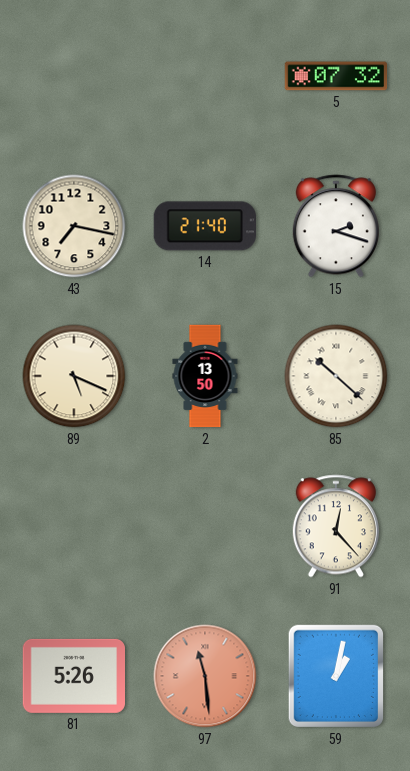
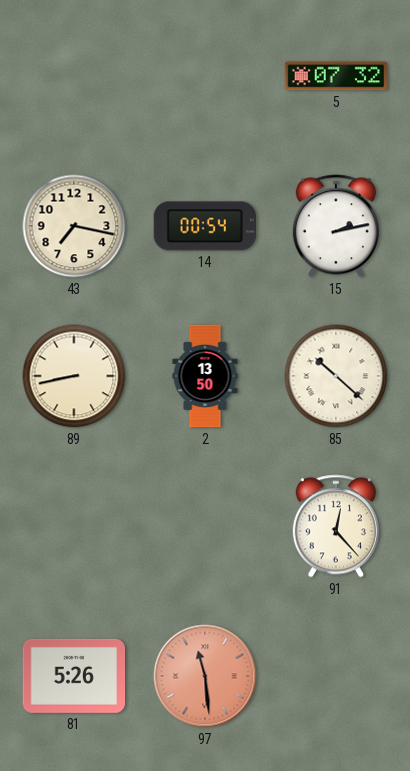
14: 21:40 -> 00:54 (204, 226)
15: 2:18 -> 2:13 (336, 226)
89: 5:19 -> 8:43 (74, 376)
59: 1:02 -> none (335, 676)
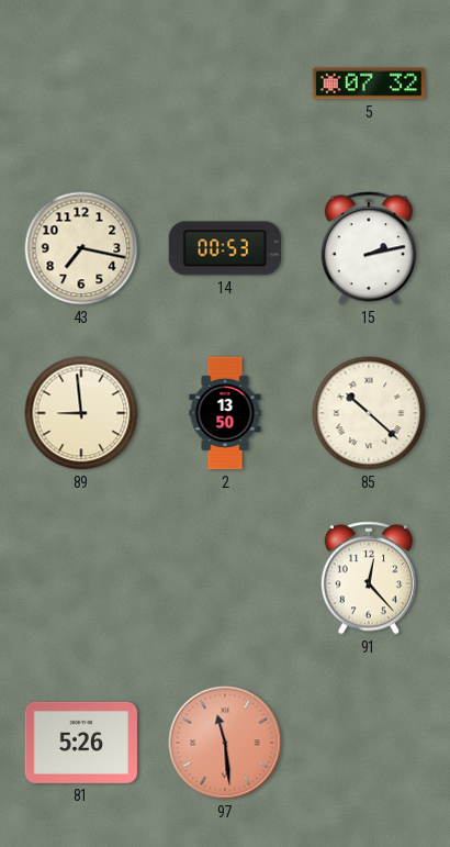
14: 00:54 -> 00:53 (224, 248)
89: 8:43 -> 8:59 (81, 413)
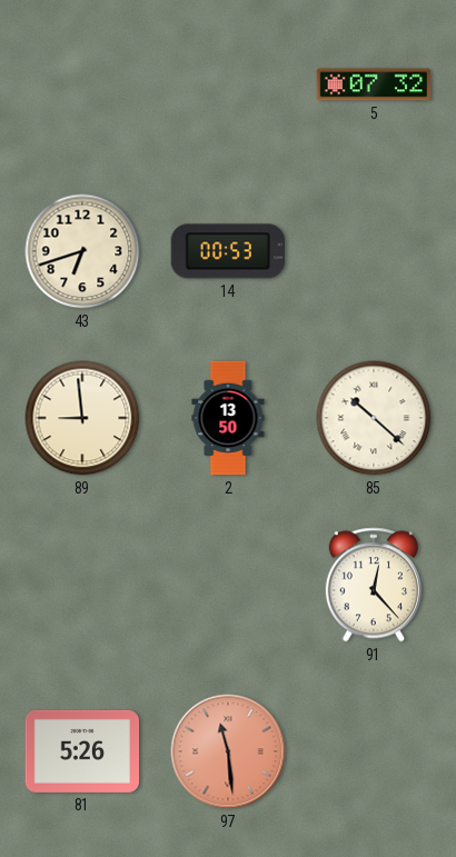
43: 7:17 -> 6:42 (82, 251)
15: 2:13 -> none (369, 248)
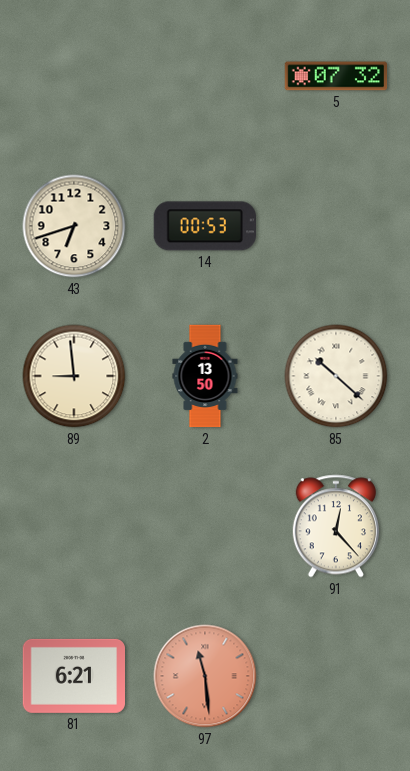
81: 5:26 -> 6:21 (74, 676)
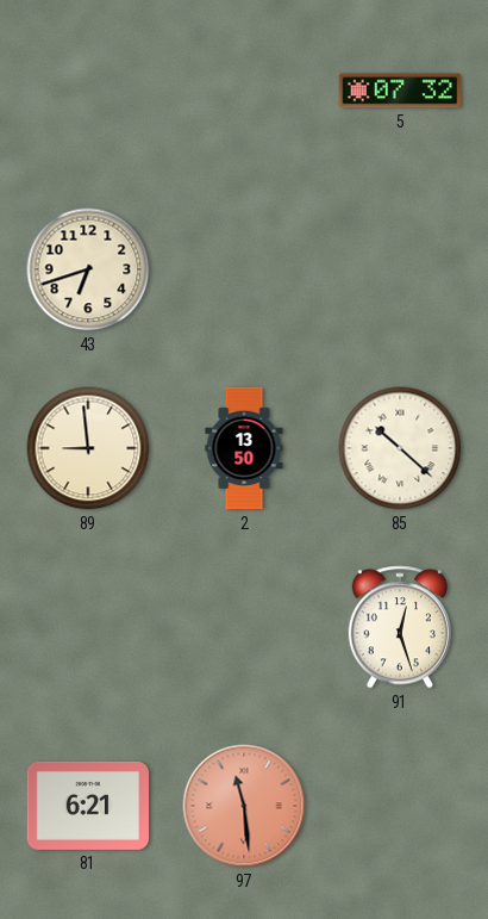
14: 00:53 -> none (204, 226)
91: 12:23 -> 12:27 (400, 627)
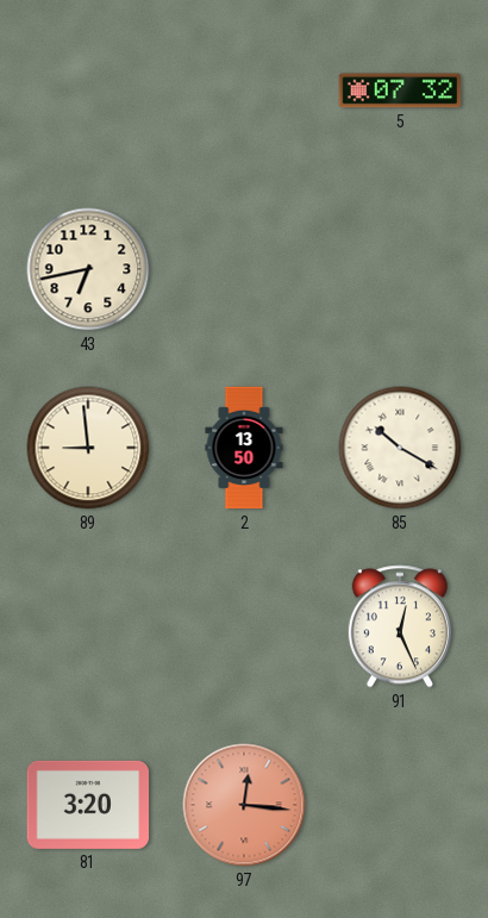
43: 6:42 -> 6:43 (88, 269)
85: 10:22 -> 10:20 (400, 448)
91: 12:27 -> 12:26 (400, 626)
81: 6:21 -> 3:20 (88, 805)
97: 11:29 -> 12:16 (244, 805)
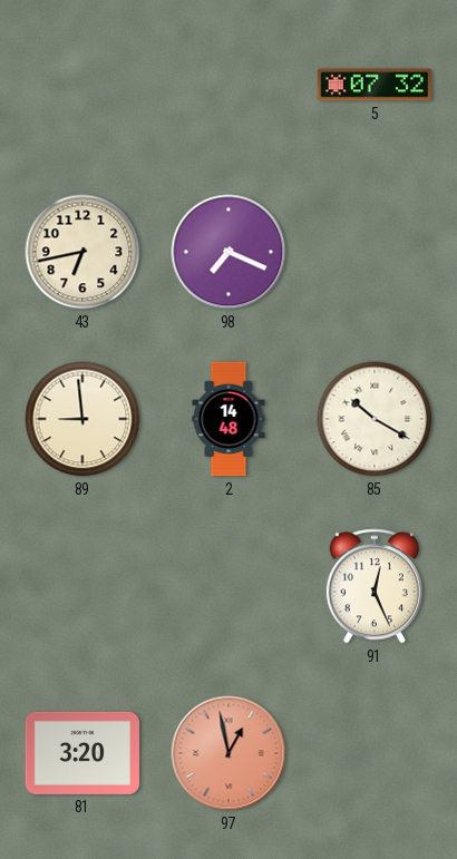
98: none -> 7:19 (229, 252)
2: 13:50 -> 14:48 (229, 419)
97: 12:16 -> 12:58 (229, 753)
